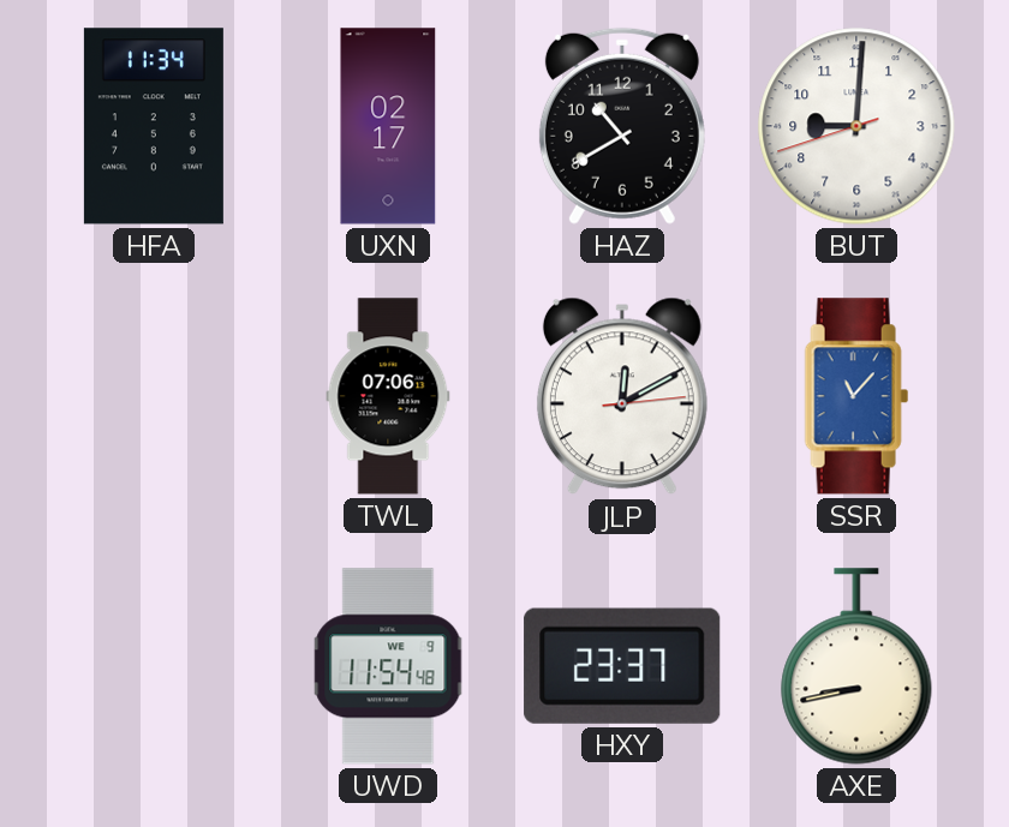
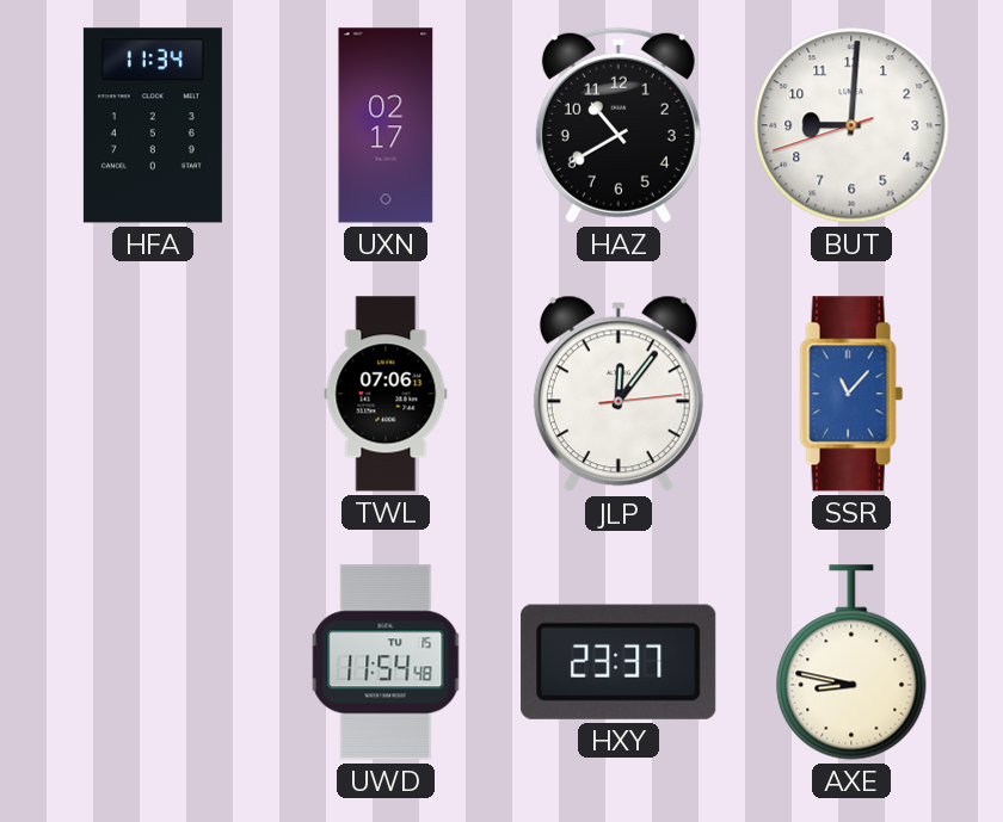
JLP: 12:10 -> 12:06 (619, 394)
UWD date: WE 9 -> TU 15 (386, 662)
AXE: 8:43 -> 8:47 (851, 662)
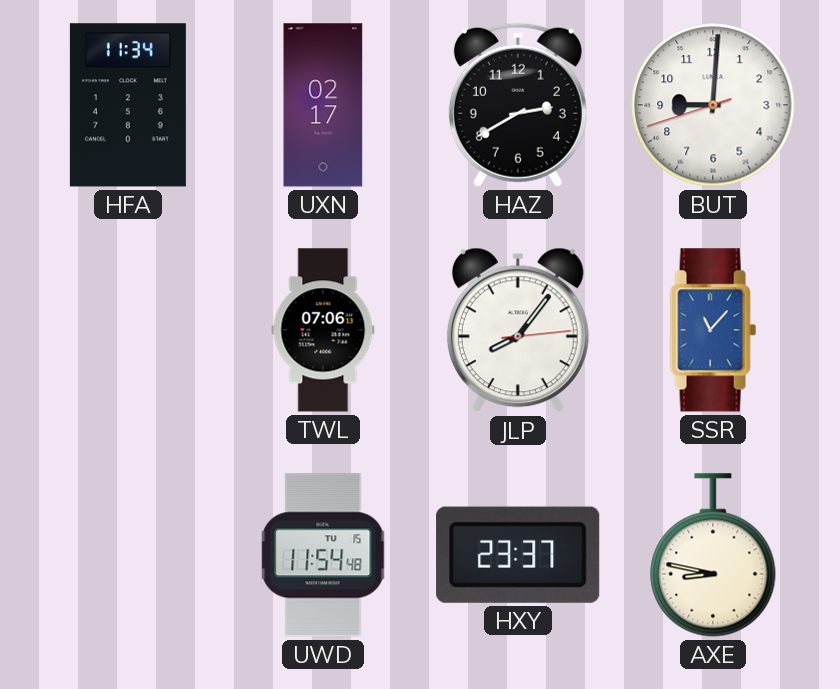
HAZ: 10:40 -> 2:40 (518, 105)
JLP: 12:06 -> 8:06 (518, 330)
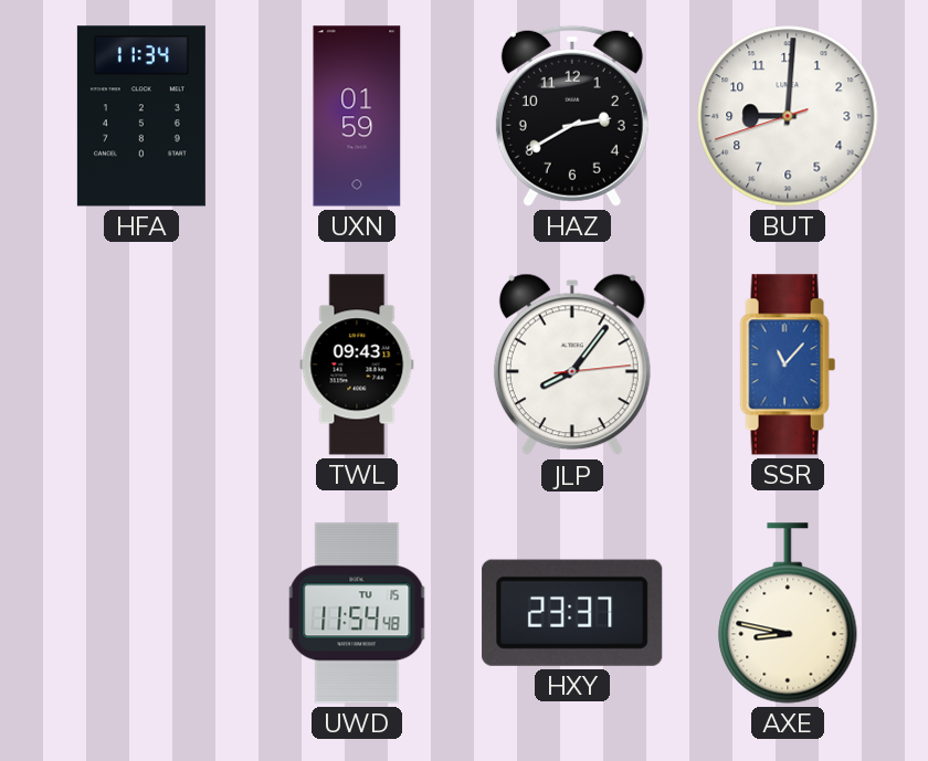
UXN: 02:17 -> 01:59 (357, 116)
TWL: 07:06 -> 09:43 (357, 364)
